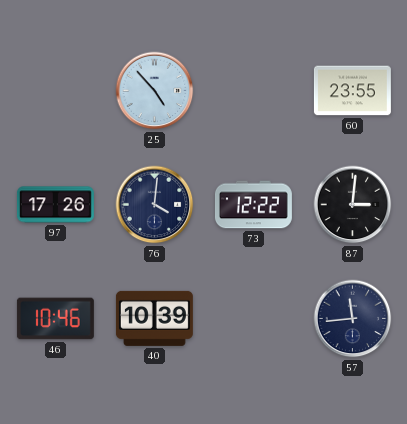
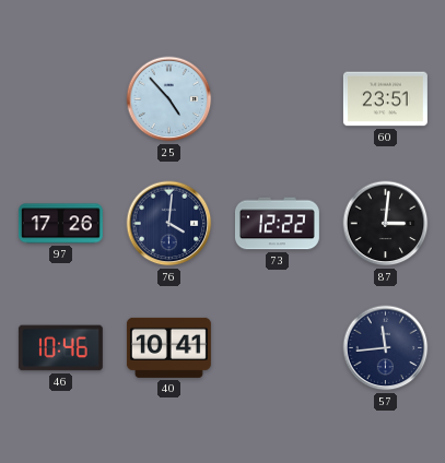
60: 23:55 -> 23:51 (385, 99)
40: 10:39 -> 10:41 (168, 347)
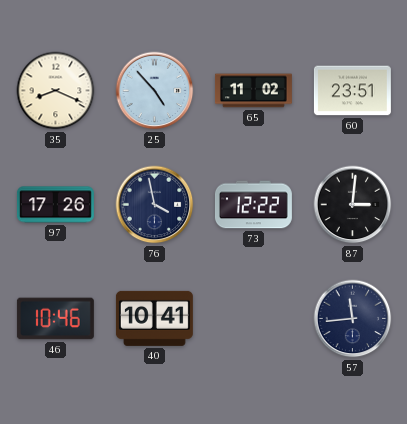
35: none -> 8:19 (56, 91)
65: none -> 11:02 (253, 91)
76: 4:01 -> 3:58 (155, 205)
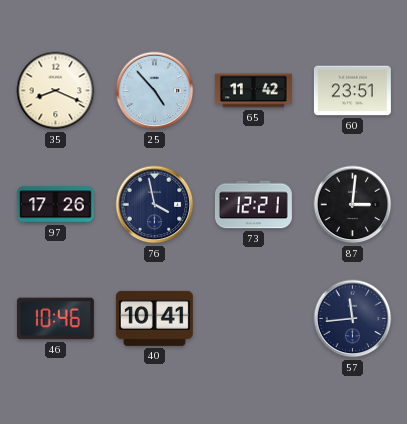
65: 11:02 -> 11:42 (253, 91)
73: 12:22 -> 12:21 (253, 205)
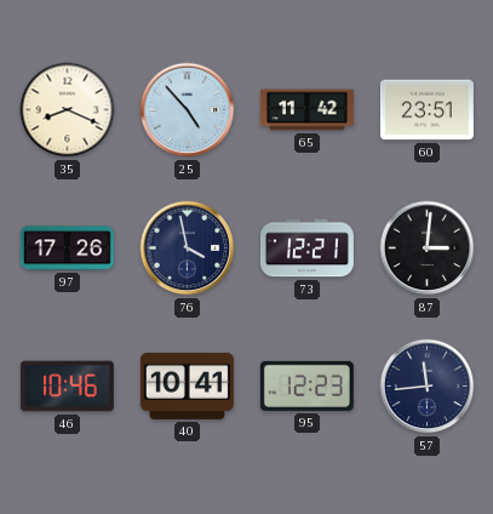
95: none -> 12:23 (306, 385)
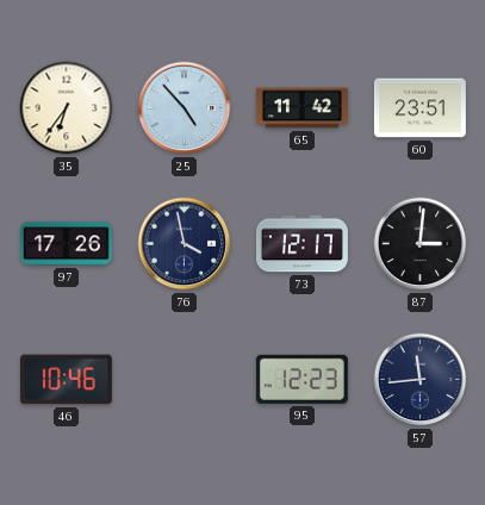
35: 8:19 -> 6:36 (67, 108)
73: 12:21 -> 12:17 (301, 244)
40: 10:41 -> none (187, 385)
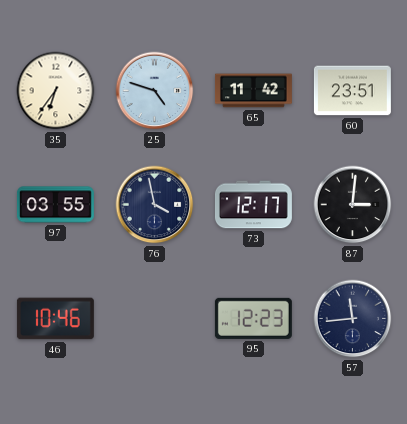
25: 4:53 -> 4:48 (155, 91)
97: 17:26 -> 03:55 (55, 205)
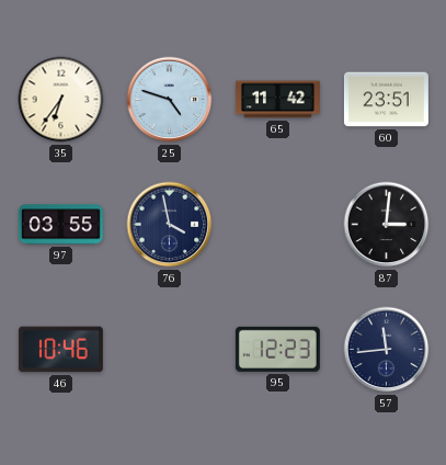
73: 12:17 -> none (253, 205)
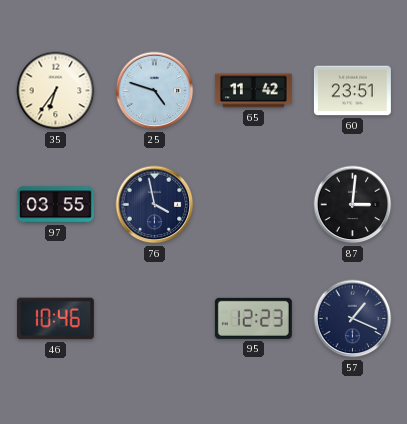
57: 11:44 -> 1:19 (353, 319)
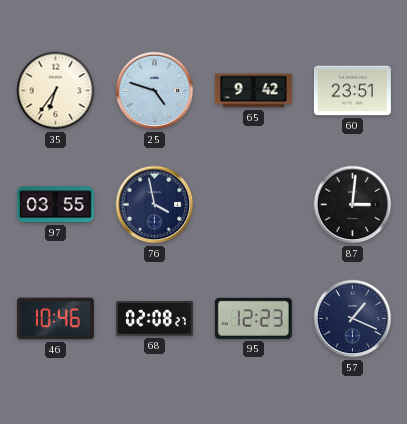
65: 11:42 -> 9:42 (253, 91)
68: none -> 02:08 (154, 319)
